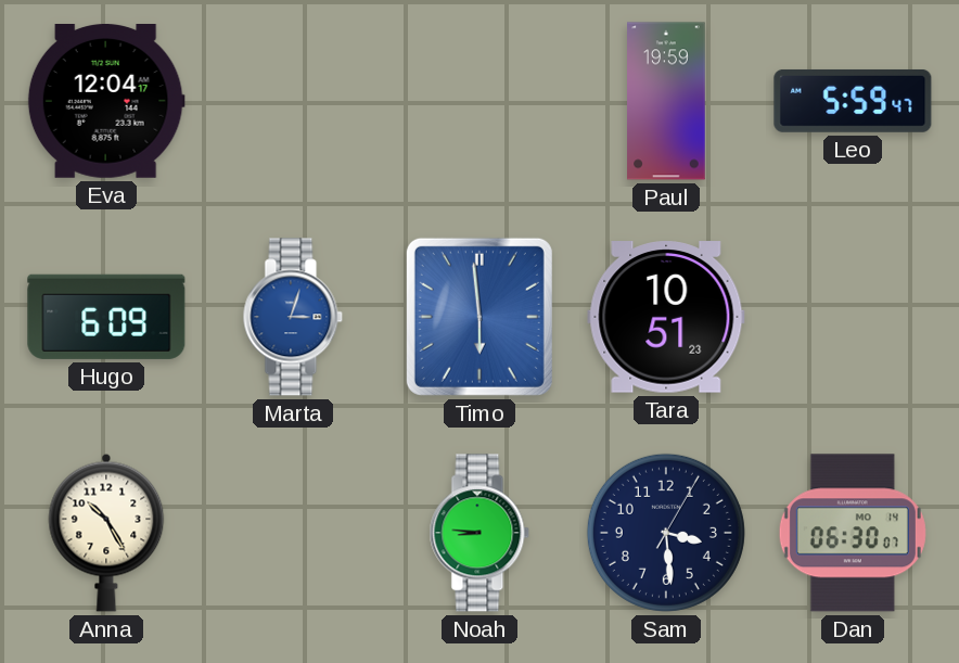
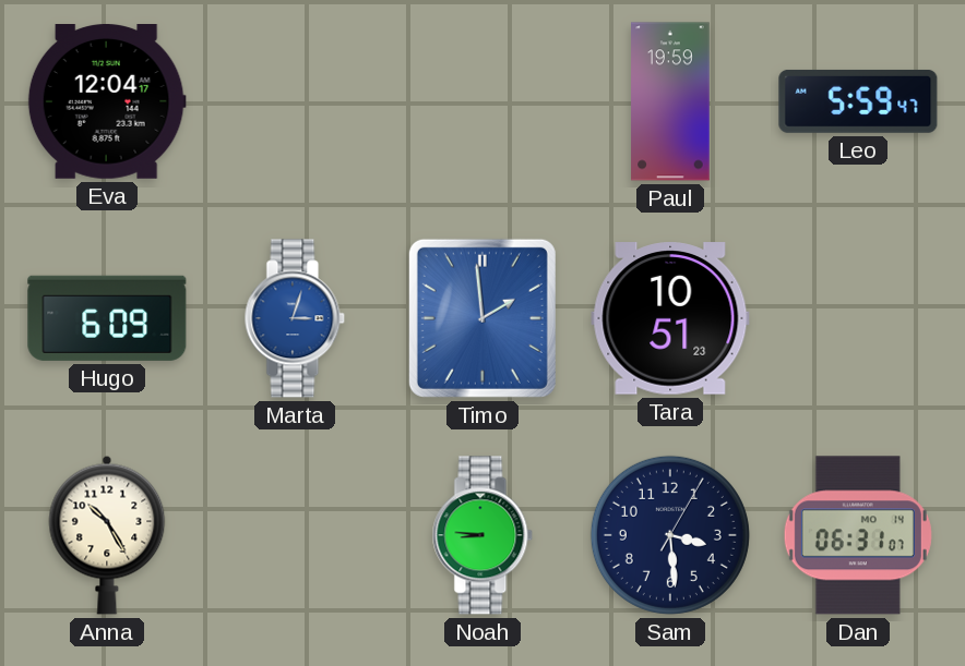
Timo: 5:59 -> 1:59 (482, 318)
Dan: 06:30 -> 06:31 (858, 535)
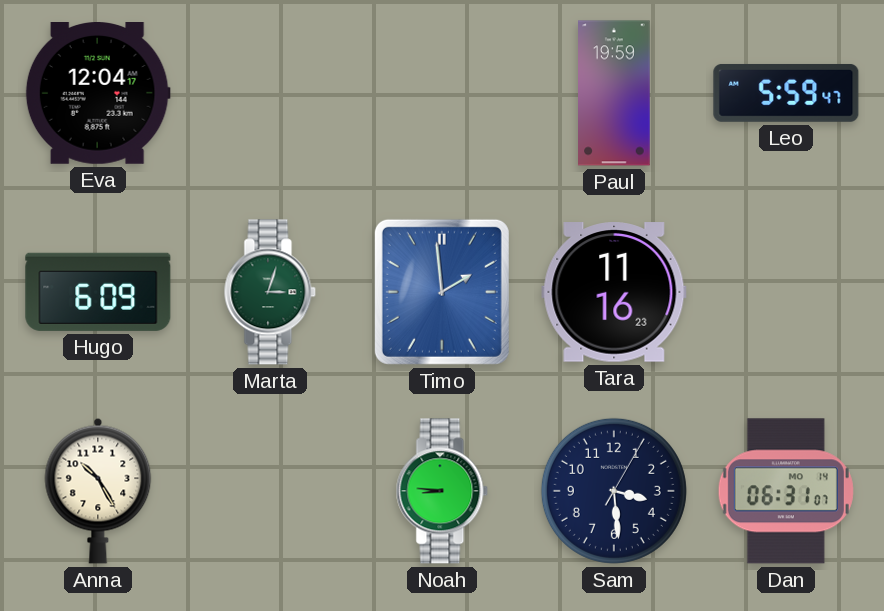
Marta dial: blue -> green (270, 292)
Tara: 10:51 -> 11:16 (614, 292)
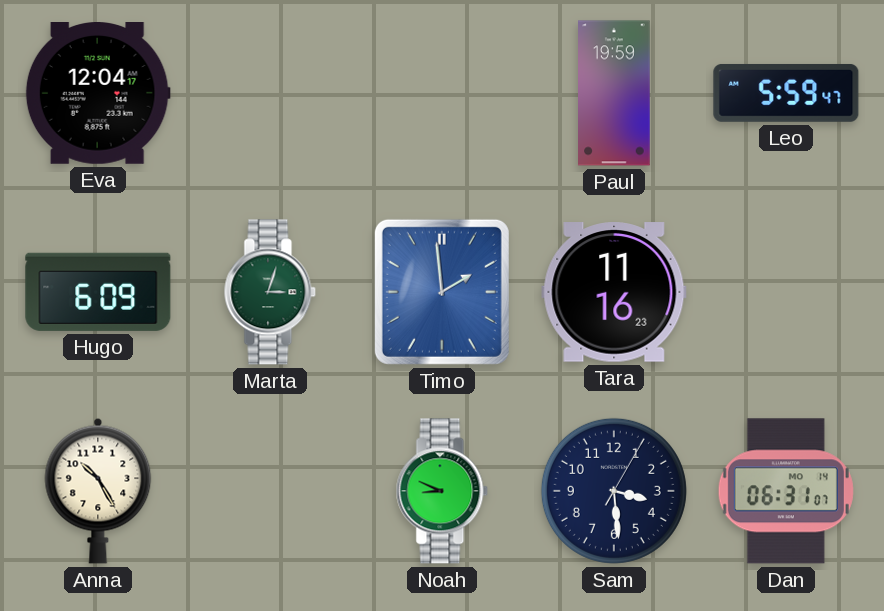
Noah: 8:46 -> 8:49 (442, 491)
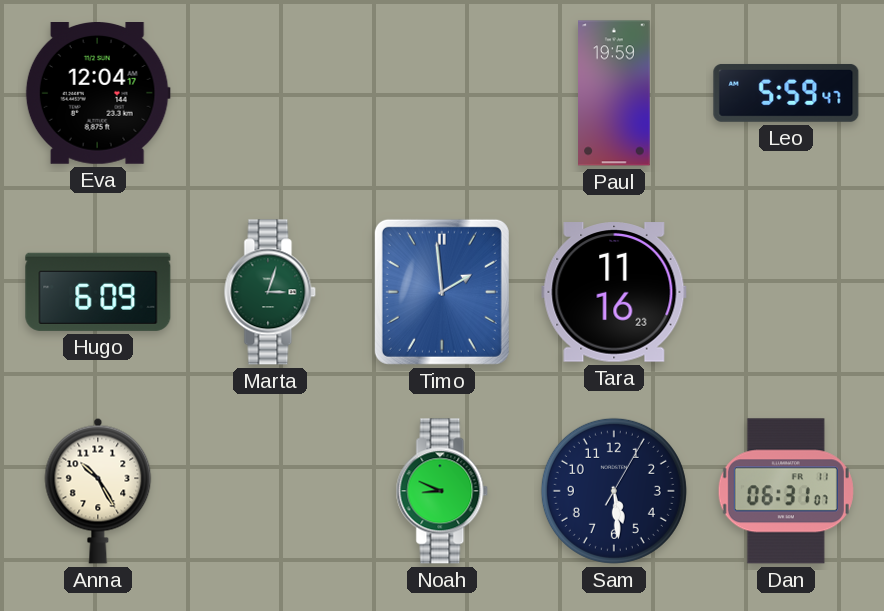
Sam: 3:29 -> 5:29 (614, 491)
Dan date: MO 14 -> FR 11 (786, 491)
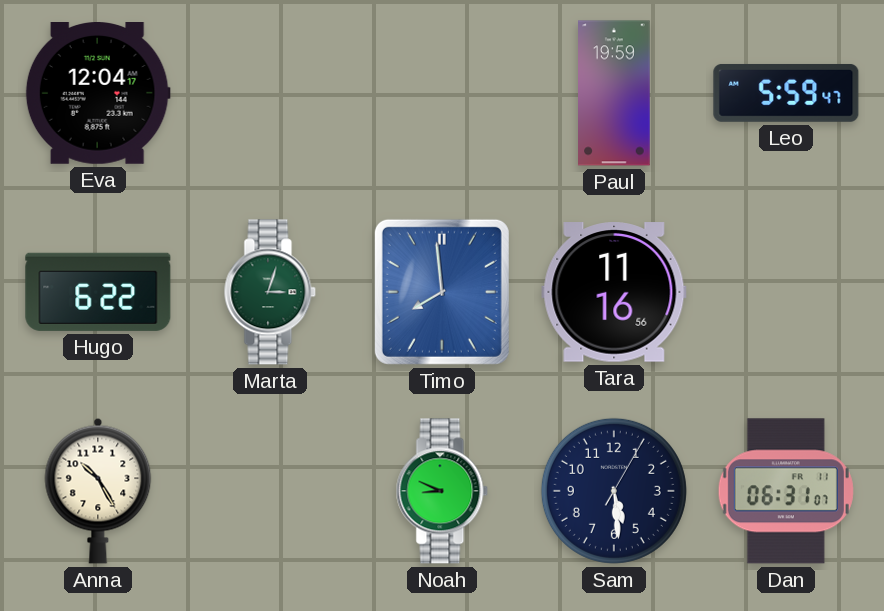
Hugo: 6:09 -> 6:22 (98, 292)
Timo: 1:59 -> 7:59 (442, 292)
Tara: 11:16:23 -> 11:16:56 (614, 292)
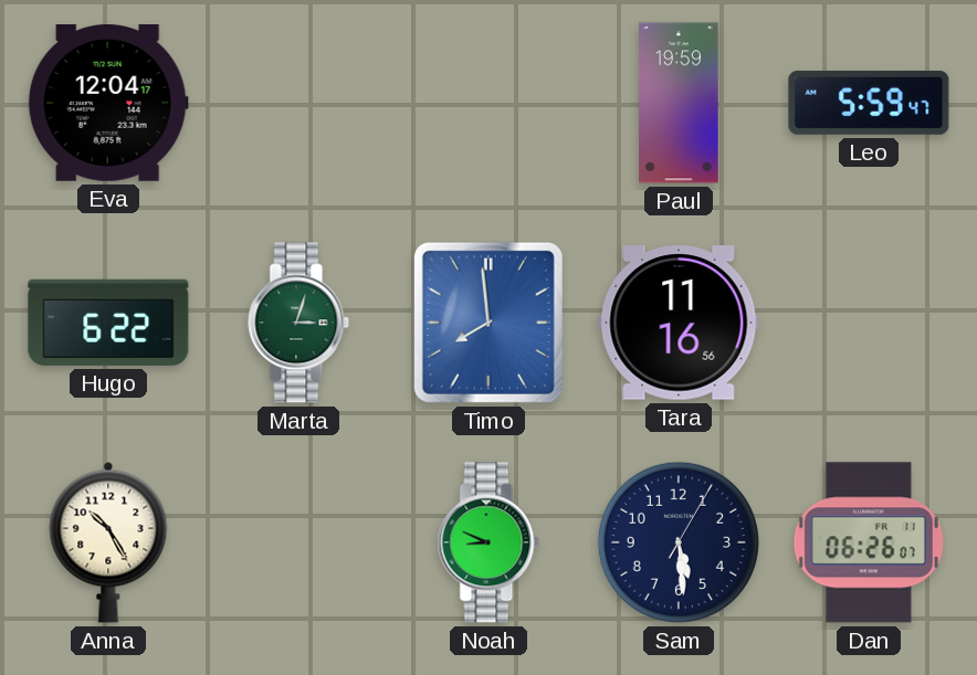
Dan: 06:31 -> 06:26 (869, 542)
